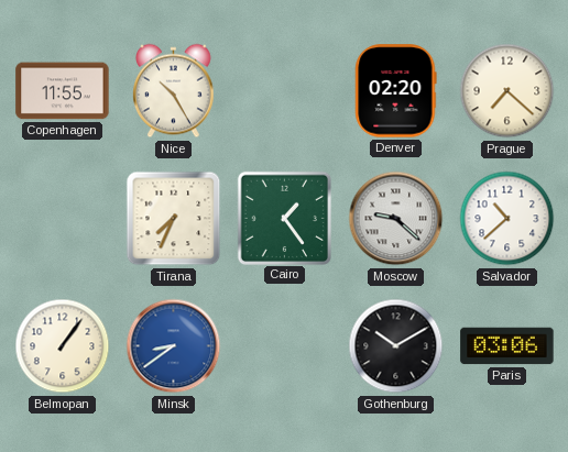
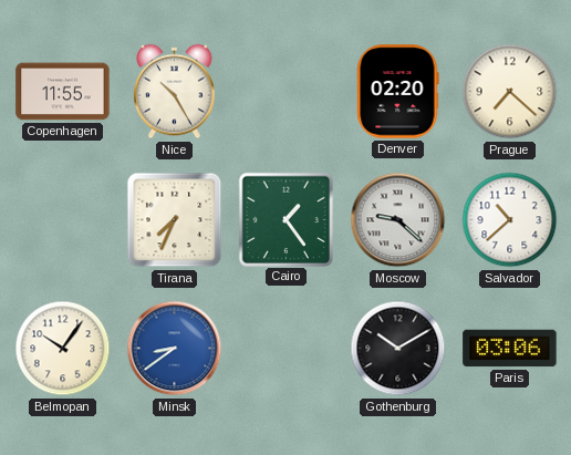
Belmopan: 1:06 -> 10:06 (63, 349)
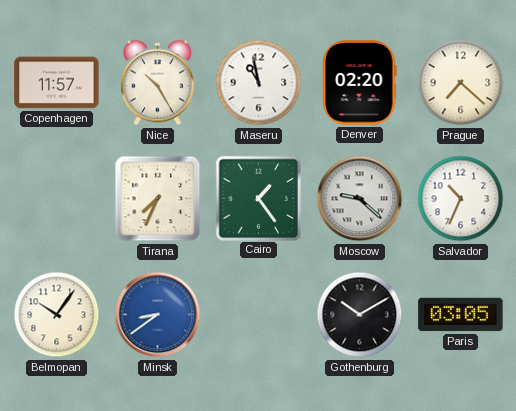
Copenhagen: 11:55 -> 11:57 (57, 83)
Maseru: none -> 10:58 (259, 83)
Salvador: 10:38 -> 10:34 (461, 199)
Paris: 03:06 -> 03:05 (461, 315)
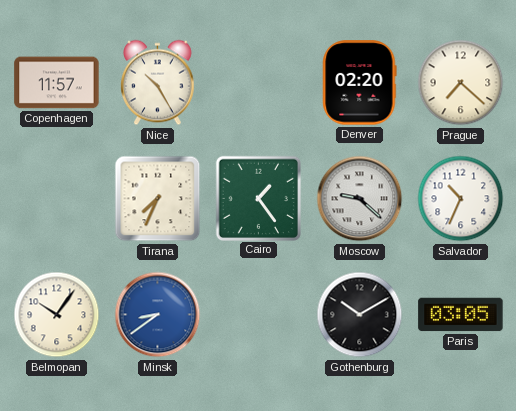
Maseru: 10:58 -> none (259, 83)
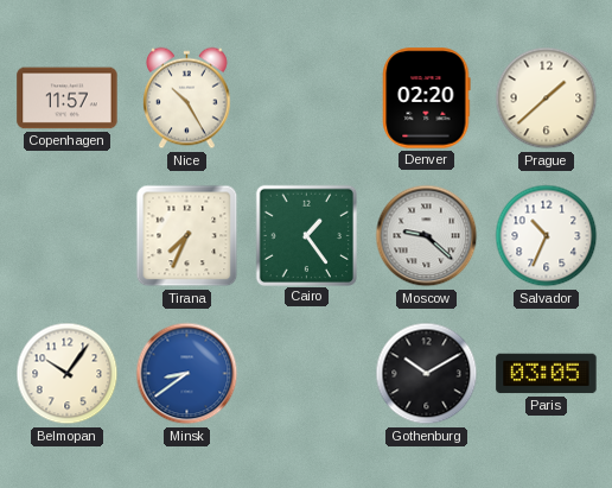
Prague: 7:22 -> 1:38 (547, 99)
